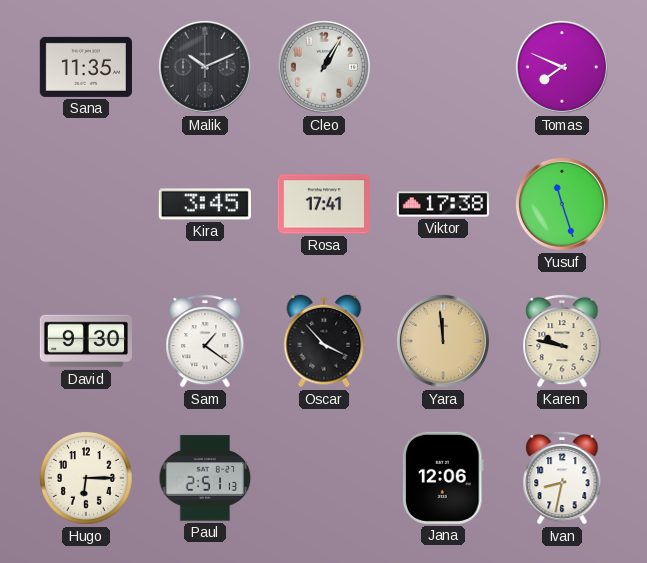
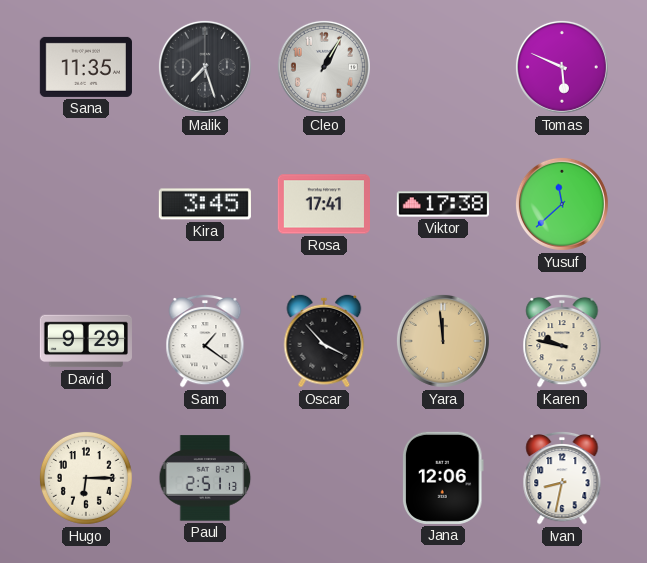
Malik: 10:11 -> 7:27 (205, 67)
Tomas: 7:49 -> 5:49 (562, 67)
Yusuf: 11:27 -> 11:38 (562, 204)
David: 9:30 -> 9:29 (86, 341)
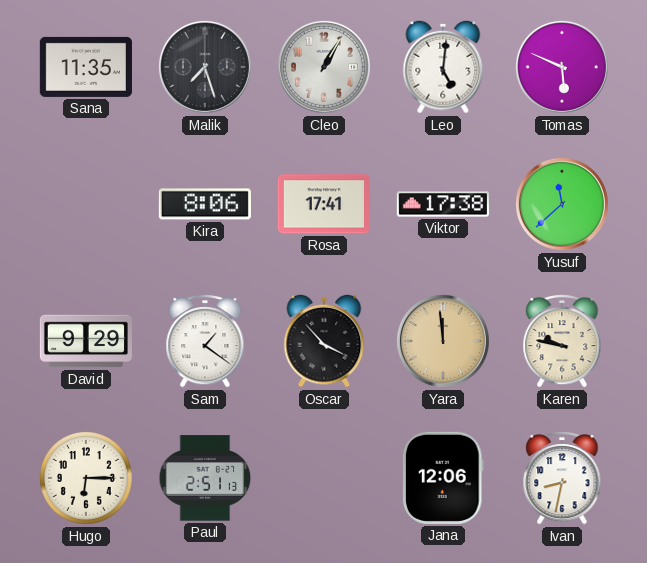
Leo: none -> 5:01 (443, 67)
Kira: 3:45 -> 8:06 (205, 204)
